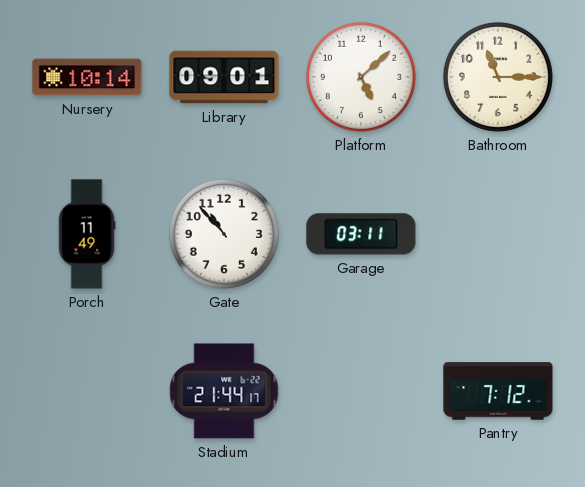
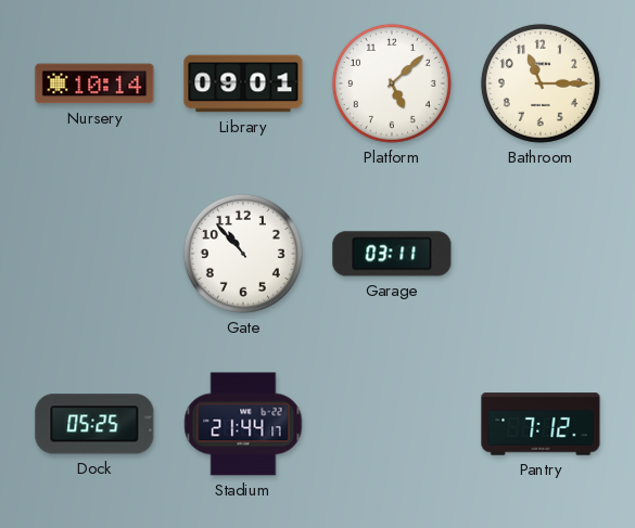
Porch: 11:49 -> none (87, 234)
Dock: none -> 05:25 (94, 424)
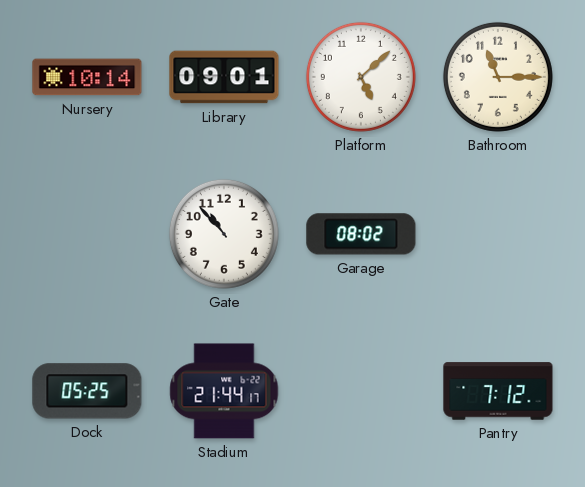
Garage: 03:11 -> 08:02 (361, 234)
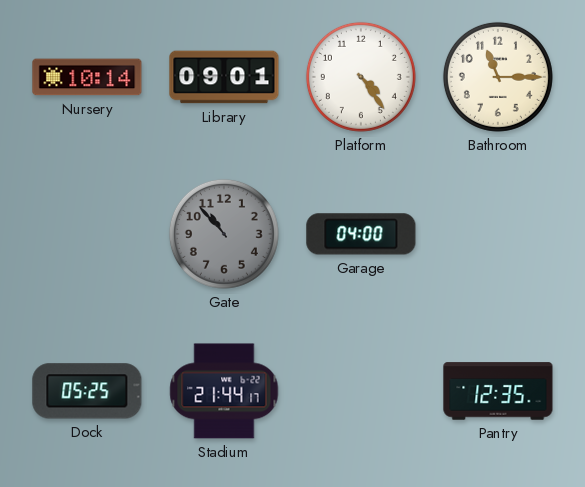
Platform: 5:08 -> 4:24 (361, 77)
Gate dial: white -> grey (224, 234)
Garage: 08:02 -> 04:00 (361, 234)
Pantry: 7:12 -> 12:35 (498, 391)
